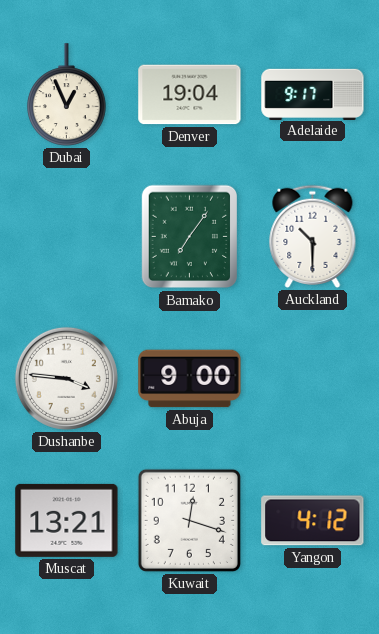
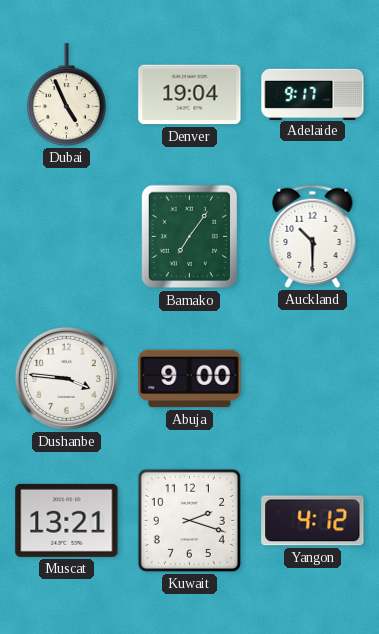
Dubai: 12:56 -> 4:56 (67, 95)
Kuwait: 12:18 -> 2:18 (189, 520)
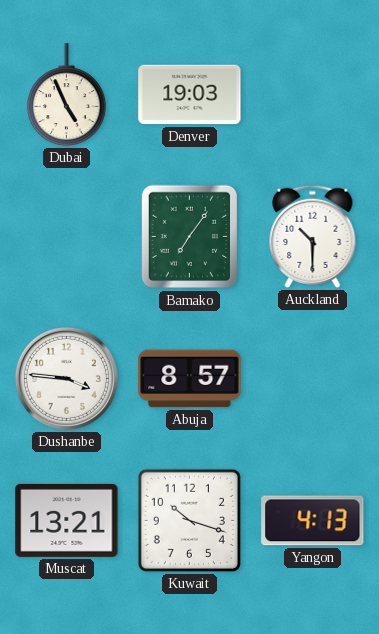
Denver: 19:04 -> 19:03 (190, 95)
Adelaide: 9:17 -> none (313, 94)
Abuja: 9:00 -> 8:57 (190, 379)
Kuwait: 2:18 -> 10:18 (189, 520)
Yangon: 4:12 -> 4:13 (313, 521)
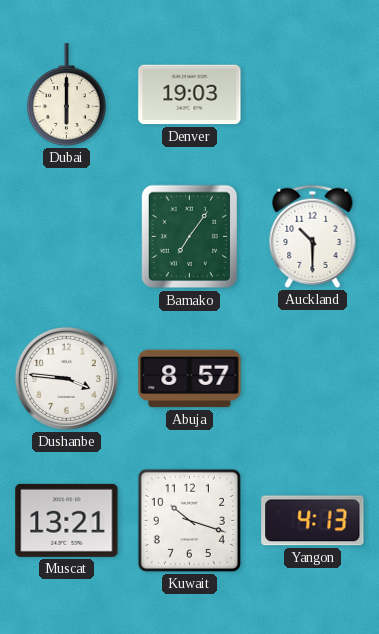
Dubai: 4:56 -> 6:00 (67, 95)
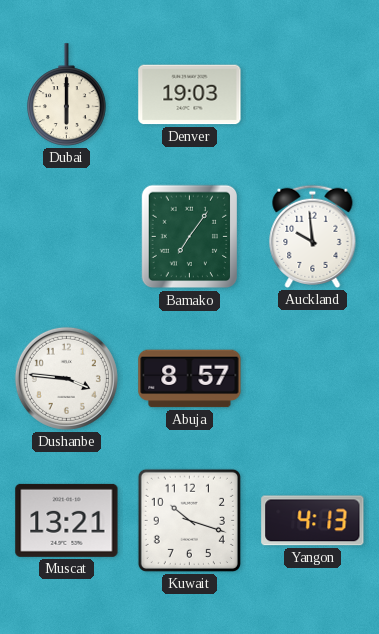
Auckland: 10:30 -> 9:59 (313, 236)
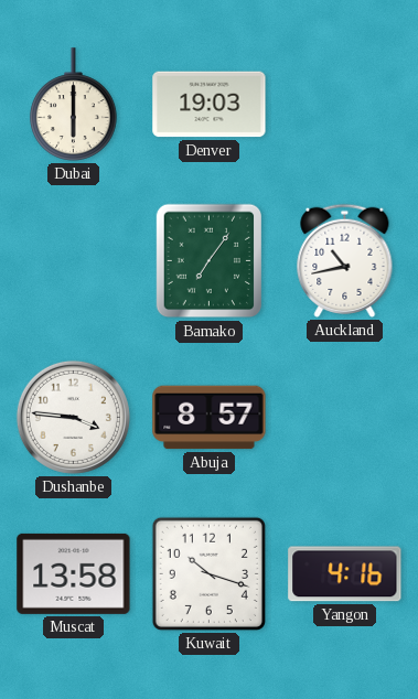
Auckland: 9:59 -> 10:43 (345, 260)
Muscat: 13:21 -> 13:58 (74, 573)
Yangon: 4:13 -> 4:16 (345, 574)
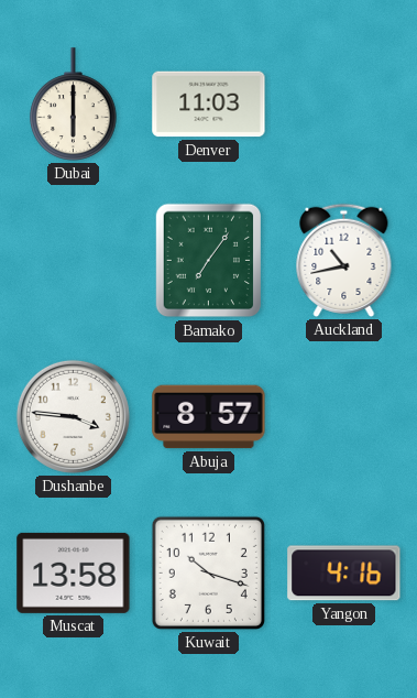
Denver: 19:03 -> 11:03 (209, 105)
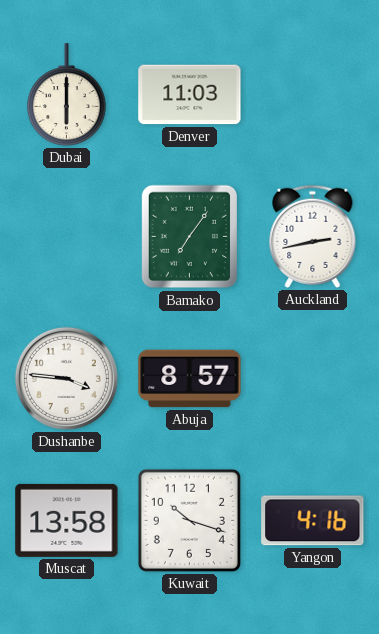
Auckland: 10:43 -> 2:43 (313, 236)
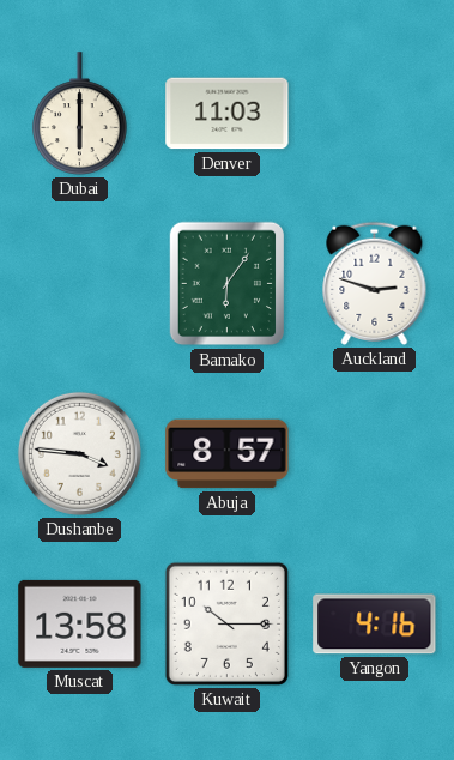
Bamako: 7:06 -> 6:06 (226, 284)
Auckland: 2:43 -> 2:48 (375, 283)
Kuwait: 10:18 -> 10:15 (226, 623)
